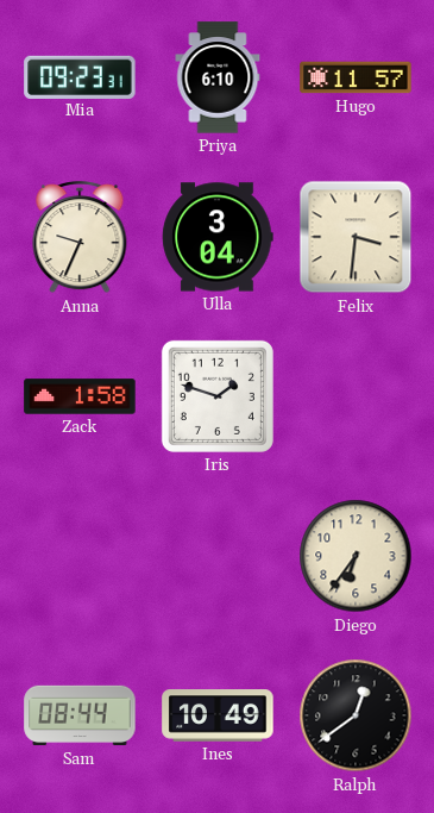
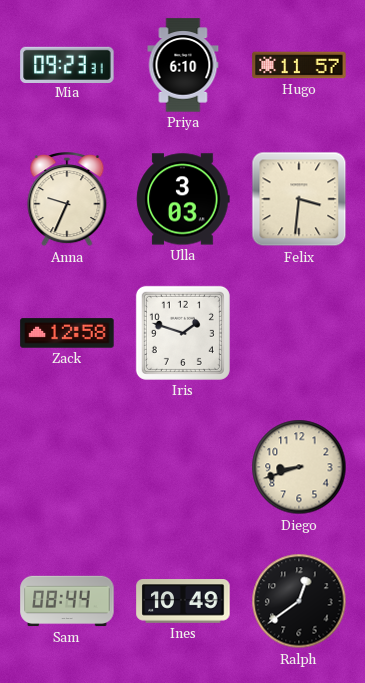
Ulla: 3:04 -> 3:03 (183, 199)
Zack: 1:58 -> 12:58 (67, 333)
Diego: 6:36 -> 8:42 (299, 467)
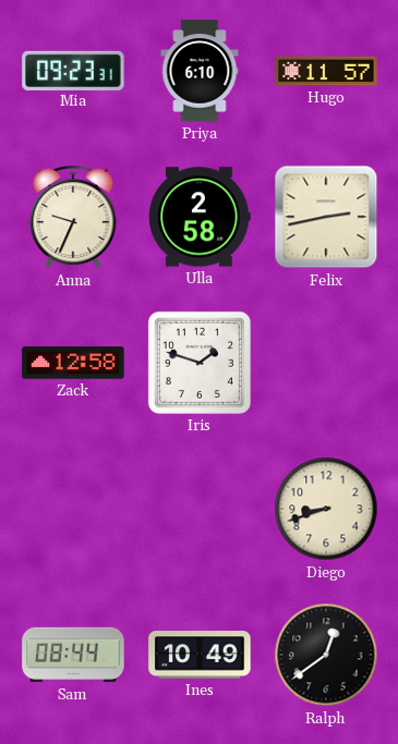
Ulla: 3:03 -> 2:58 (200, 217)
Felix: 3:31 -> 2:43 (326, 217)
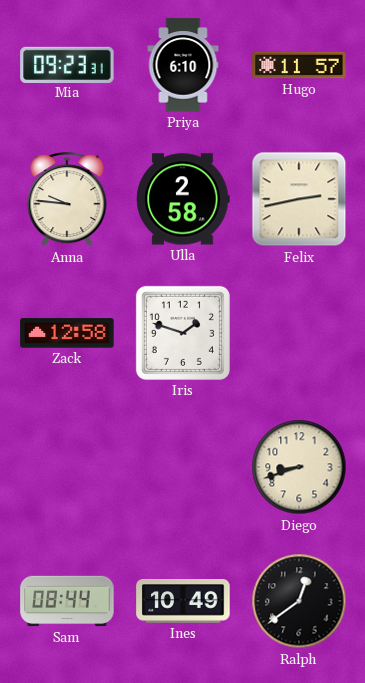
Anna: 9:34 -> 9:46 (67, 200)
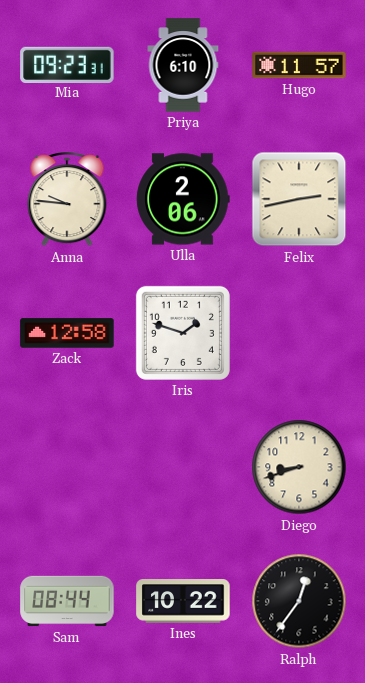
Ulla: 2:58 -> 2:06 (183, 199)
Ines: 10:49 -> 10:22 (183, 601)
Ralph: 12:39 -> 12:36 (299, 601)
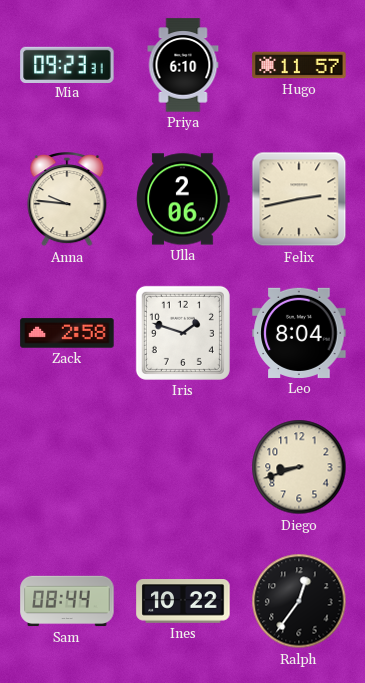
Zack: 12:58 -> 2:58 (67, 333)
Leo: none -> 8:04 (299, 333)
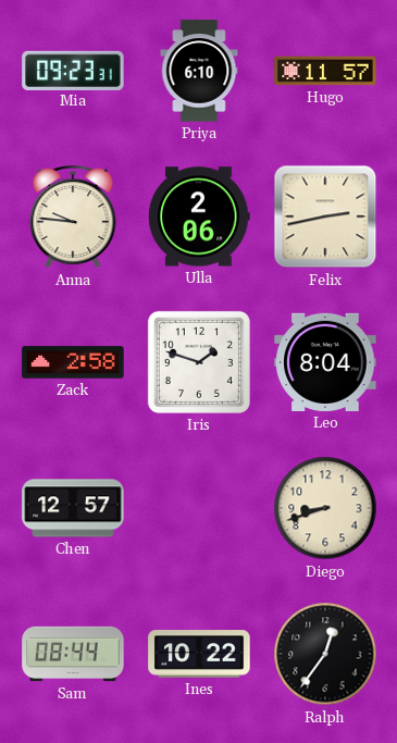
Chen: none -> 12:57 (73, 508)
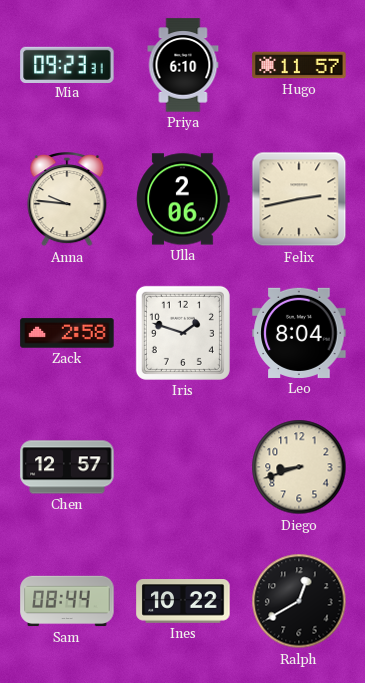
Ralph: 12:36 -> 12:40 (299, 601)
